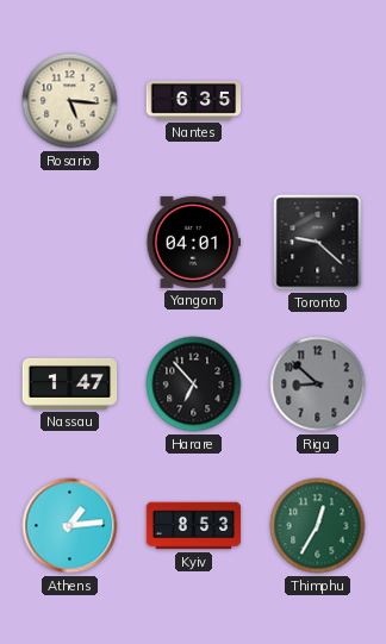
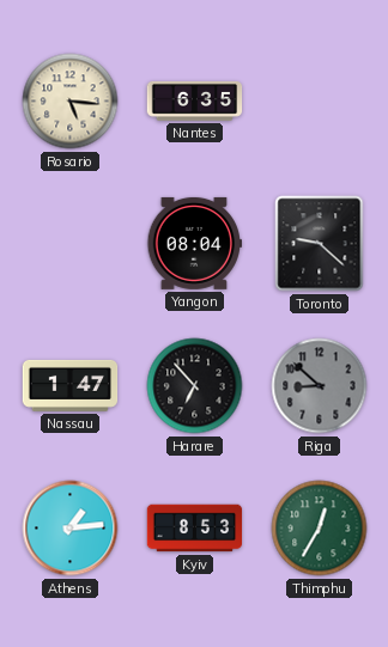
Yangon: 04:01 -> 08:04 (194, 243)
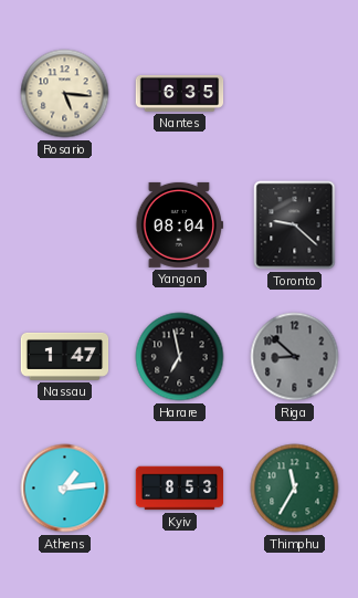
Harare: 6:53 -> 6:58 (180, 357)
Thimphu: 12:35 -> 11:35 (295, 489)
